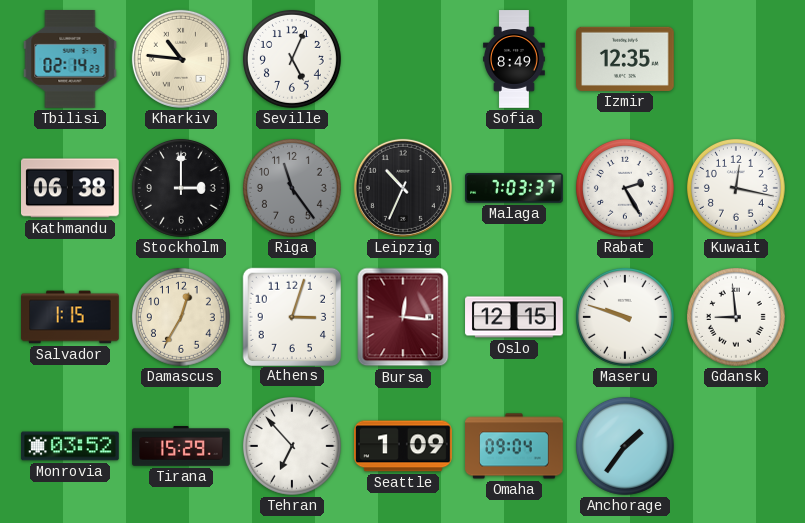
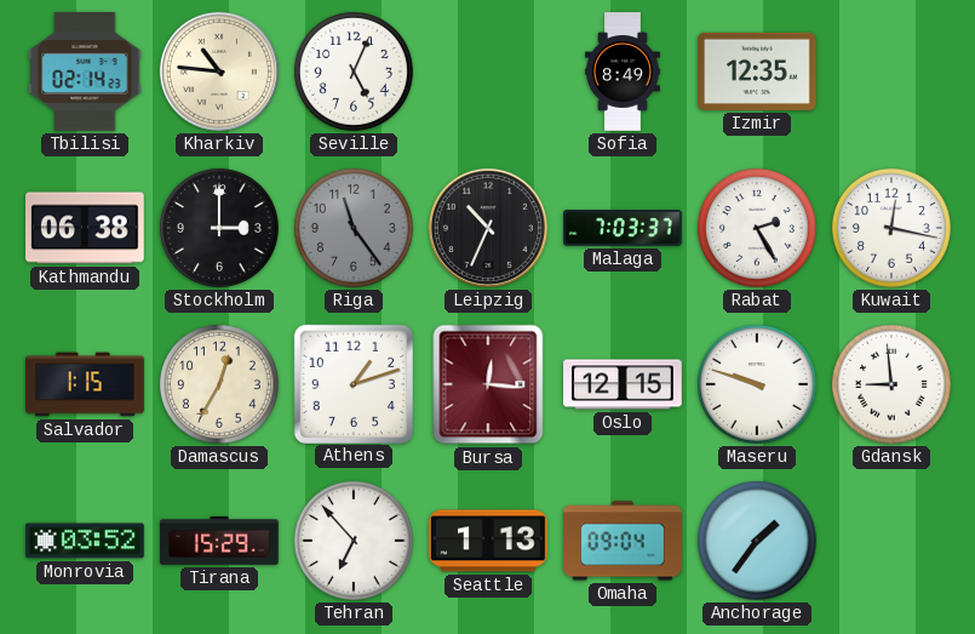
Athens: 3:03 -> 1:12 (352, 383)
Seattle: 1:09 -> 1:13 (488, 541)
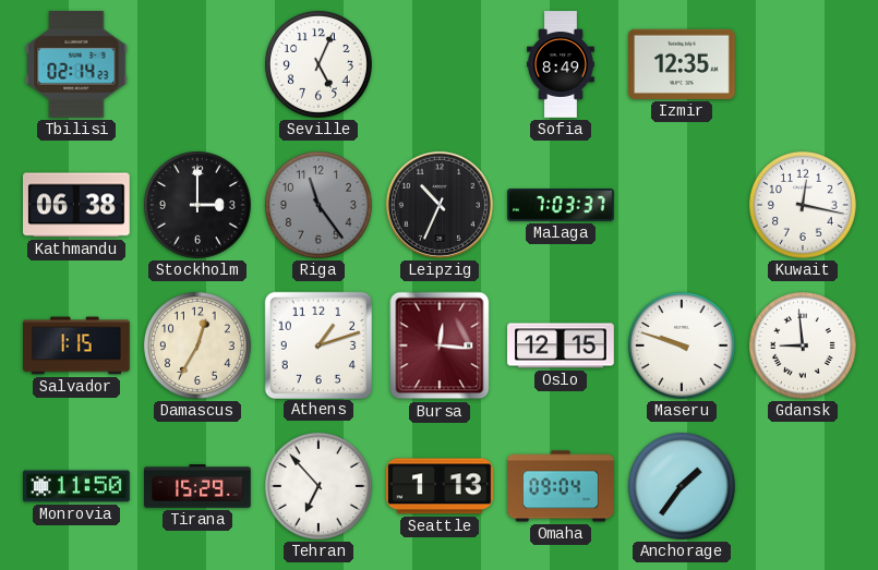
Kharkiv: 10:46 -> none (219, 72)
Rabat: 2:25 -> none (757, 228)
Monrovia: 03:52 -> 11:50 (77, 486)
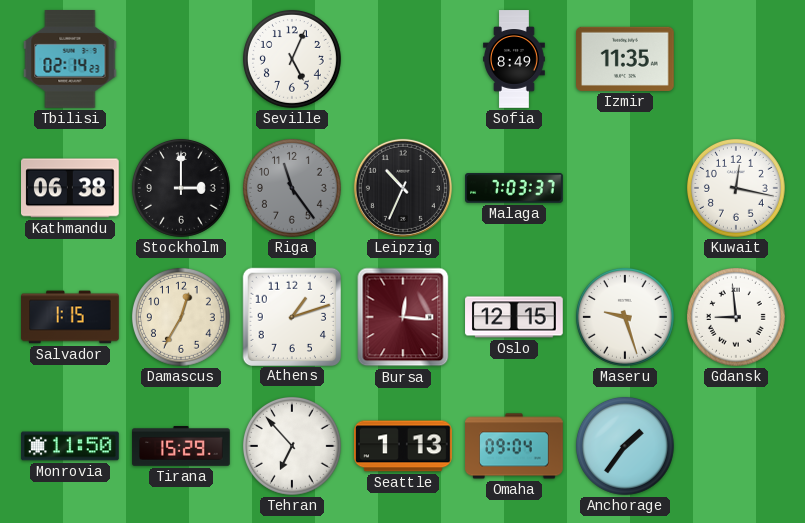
Izmir: 12:35 -> 11:35 (626, 59)
Maseru: 9:48 -> 9:27 (625, 317)
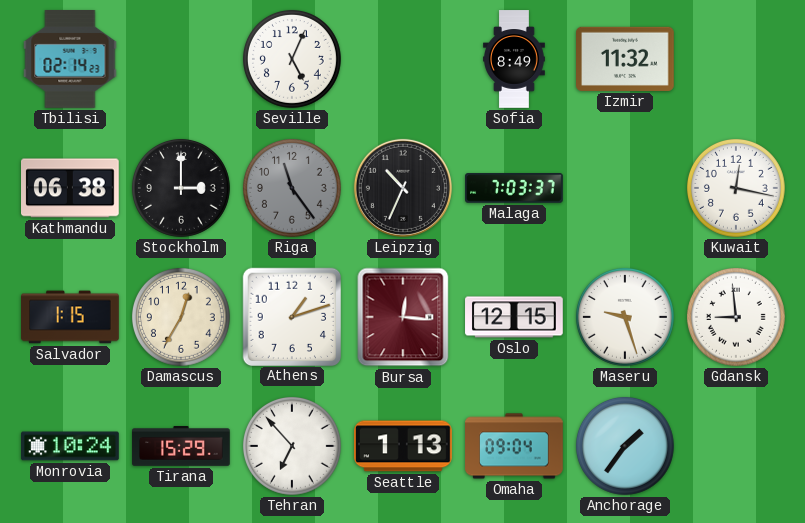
Izmir: 11:35 -> 11:32 (626, 59)
Monrovia: 11:50 -> 10:24 (71, 446)
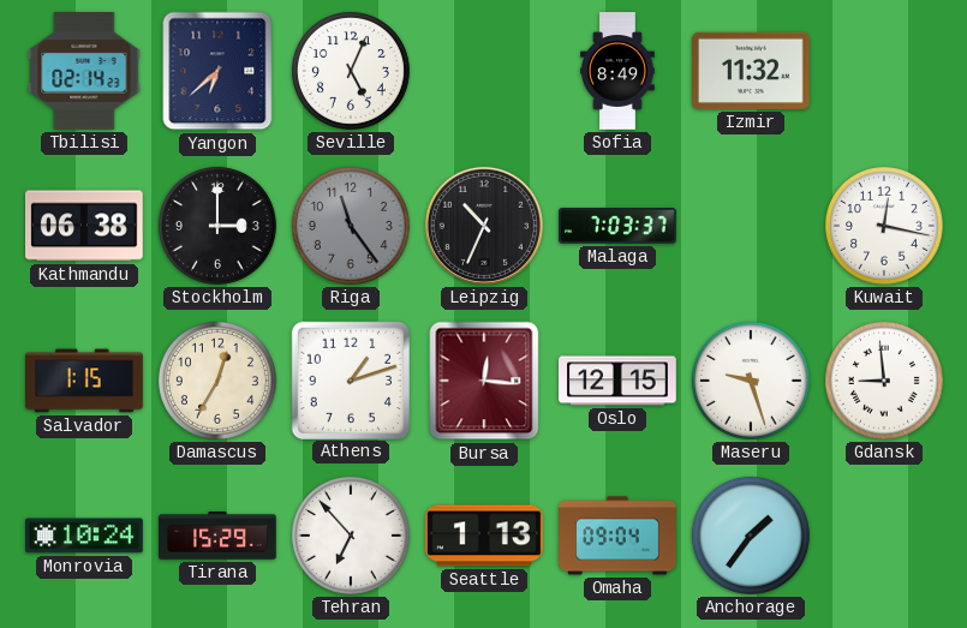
Yangon: none -> 6:38 (217, 71)
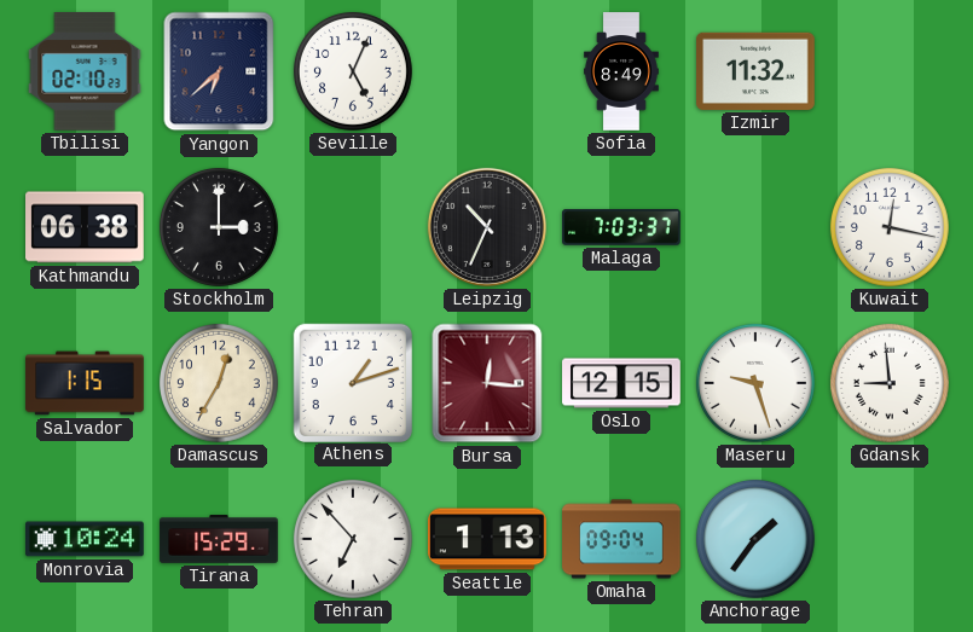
Tbilisi: 02:14 -> 02:10 (85, 73)
Riga: 11:24 -> none (351, 226)
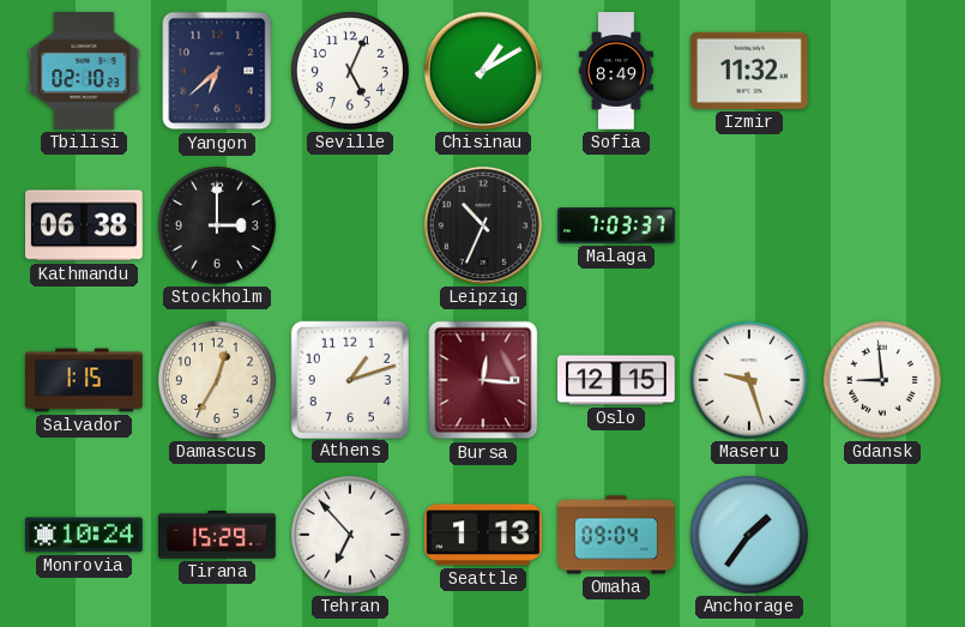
Chisinau: none -> 1:10 (483, 71)
Kuwait: 12:17 -> none (890, 227)
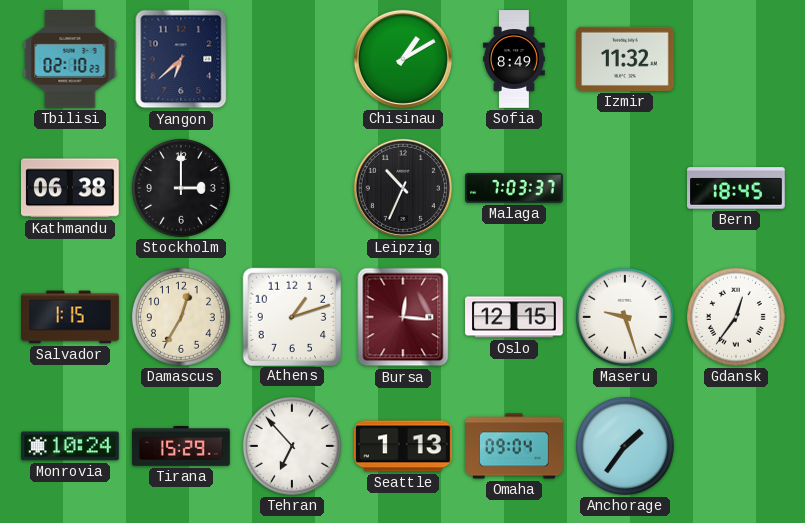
Seville: 5:04 -> none (350, 71)
Bern: none -> 18:45 (736, 188)
Gdansk: 8:59 -> 12:36 (736, 317)
